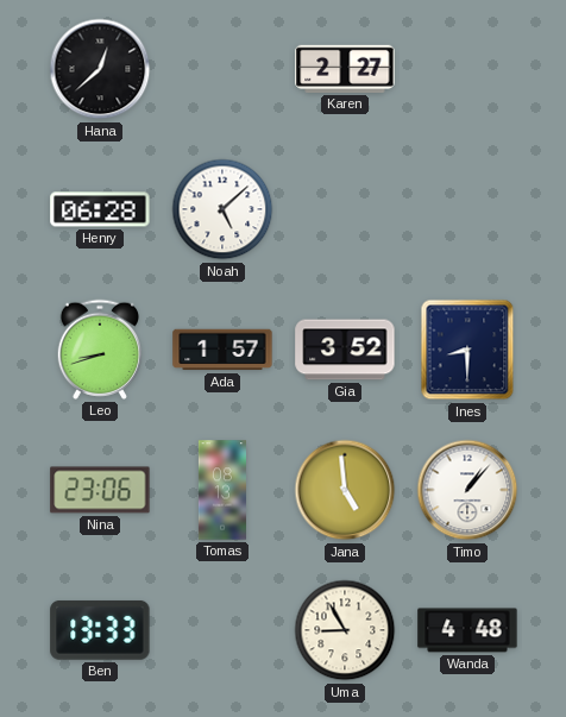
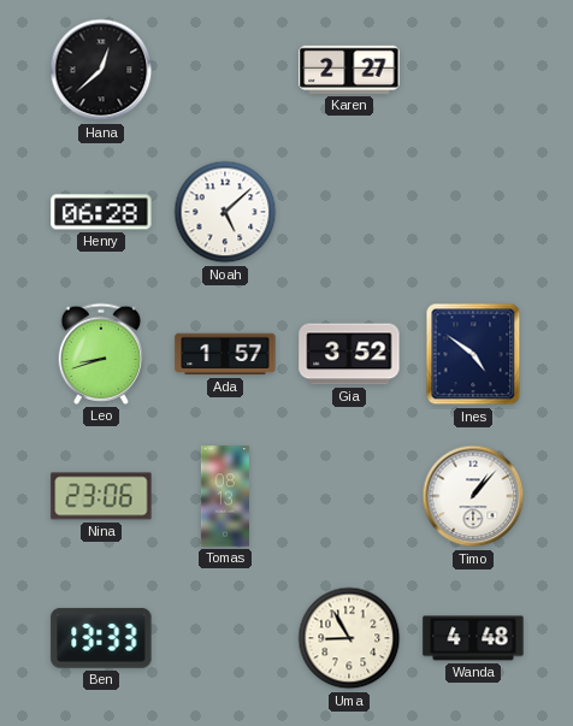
Ines: 8:30 -> 4:51 (473, 354)
Jana: 4:59 -> none (345, 490)
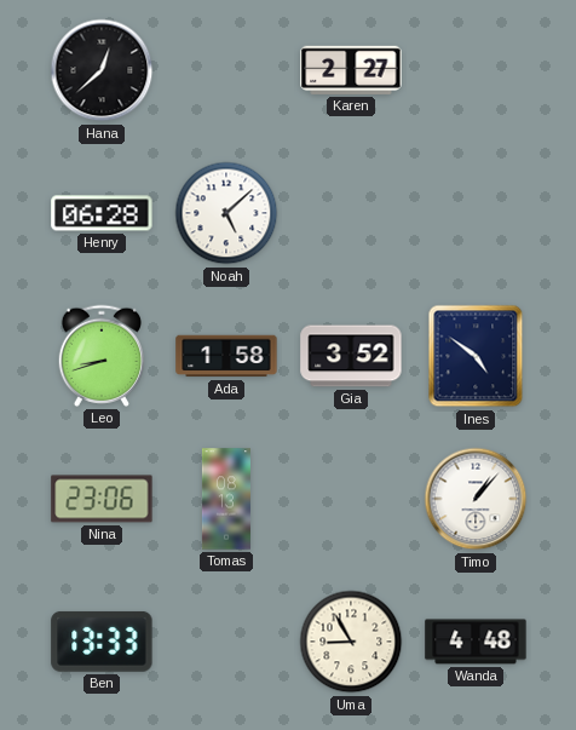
Ada: 1:57 -> 1:58 (226, 356)
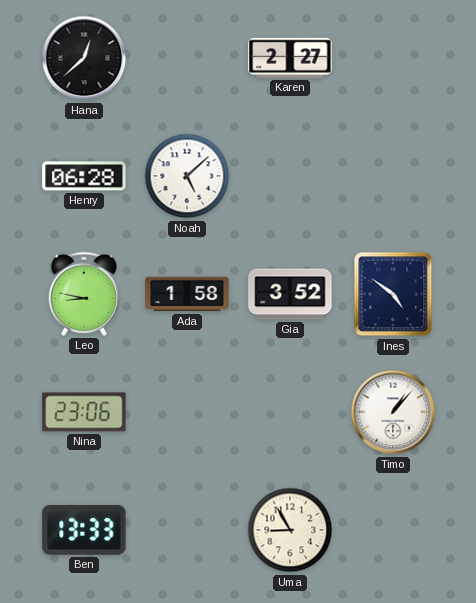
Leo: 8:42 -> 8:47 (83, 294)
Tomas: 08:13 -> none (226, 499)
Wanda: 4:48 -> none (476, 642)
